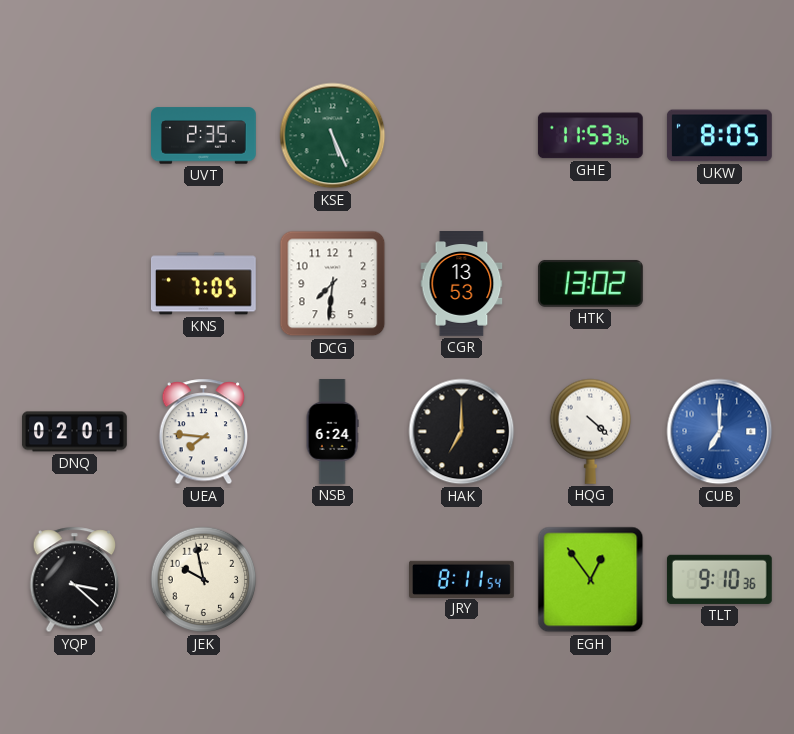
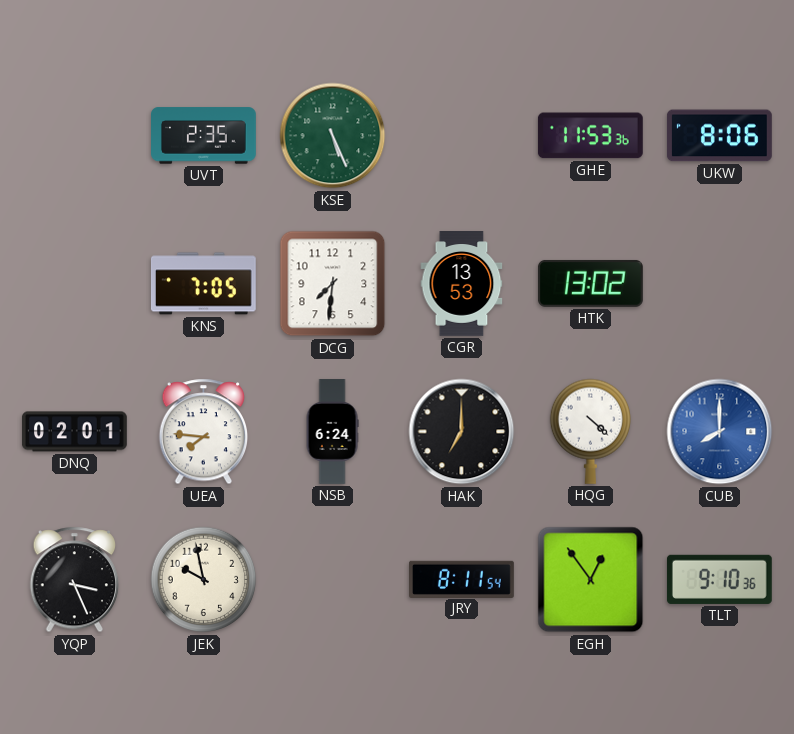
UKW: 8:05 -> 8:06 (719, 136)
CUB: 7:00 -> 8:00 (720, 432)
YQP: 3:22 -> 3:26 (75, 580)
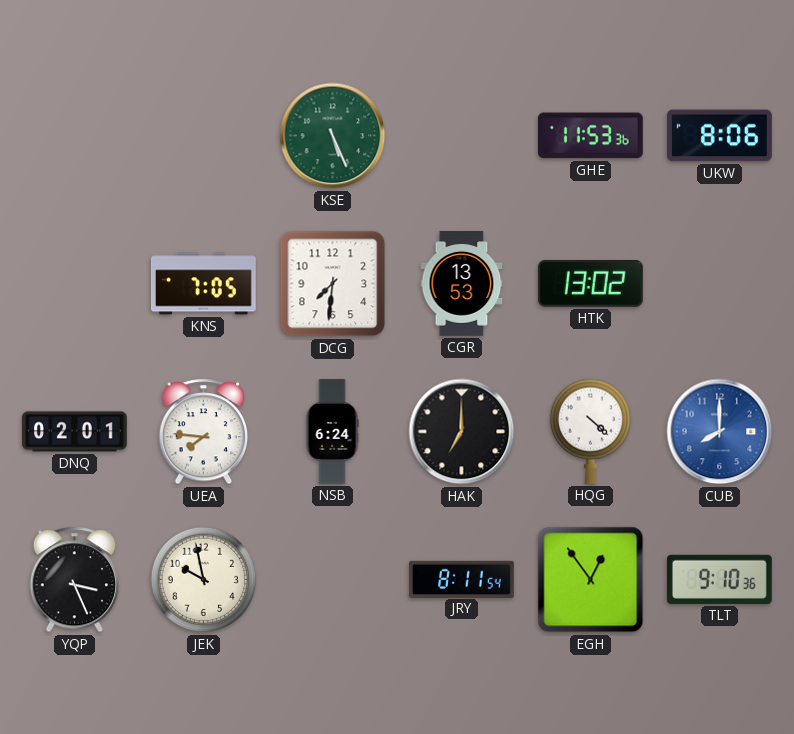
UVT: 2:35 -> none (204, 136)
